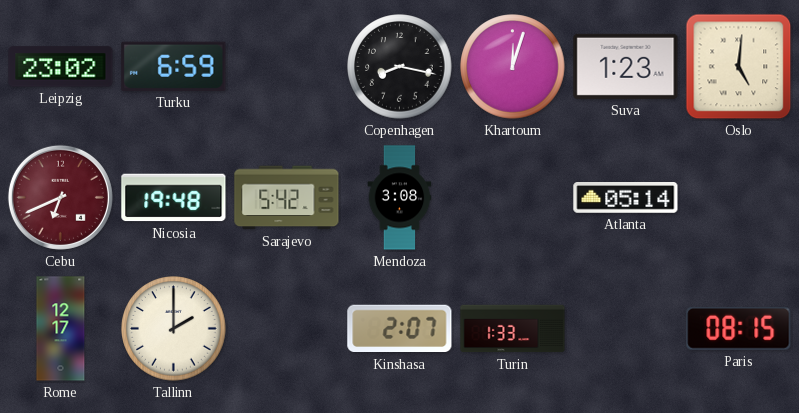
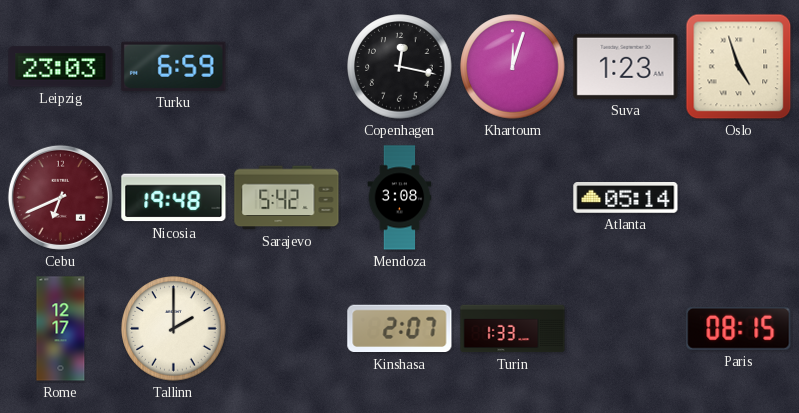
Leipzig: 23:02 -> 23:03 (61, 67)
Copenhagen: 8:17 -> 12:17 (400, 67)
Oslo: 5:01 -> 4:57 (739, 67)
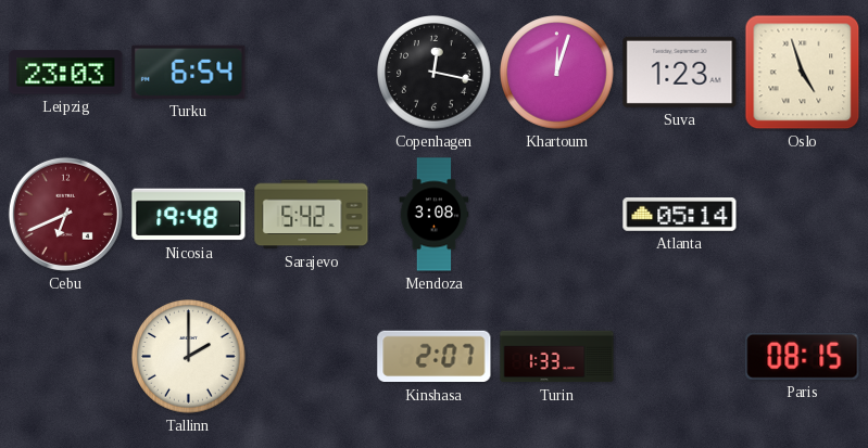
Turku: 6:59 -> 6:54 (189, 72)
Rome: 12:17 -> none (61, 329)
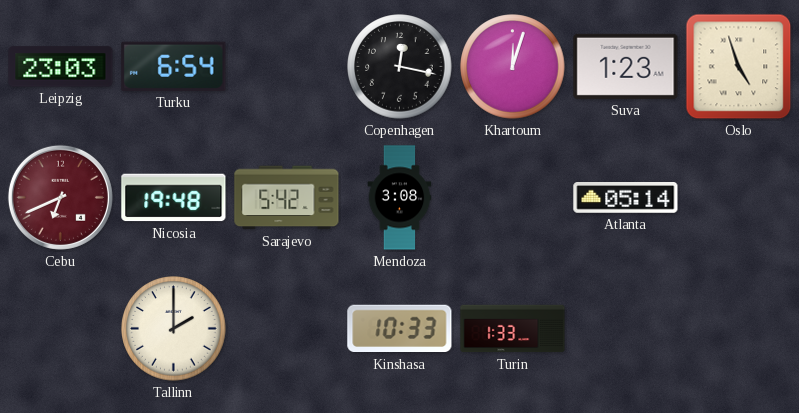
Kinshasa: 2:07 -> 10:33 (400, 329)
Paris: 08:15 -> none (803, 356)
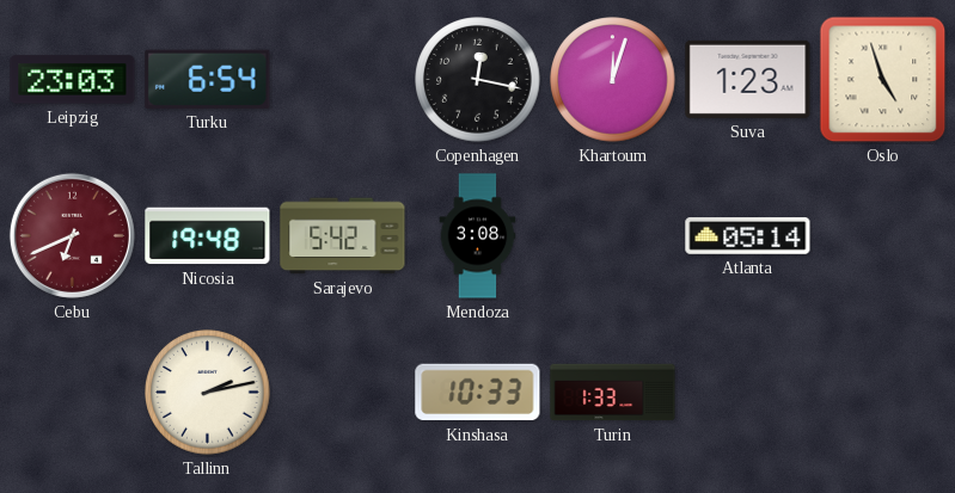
Tallinn: 2:00 -> 2:13 (208, 393)
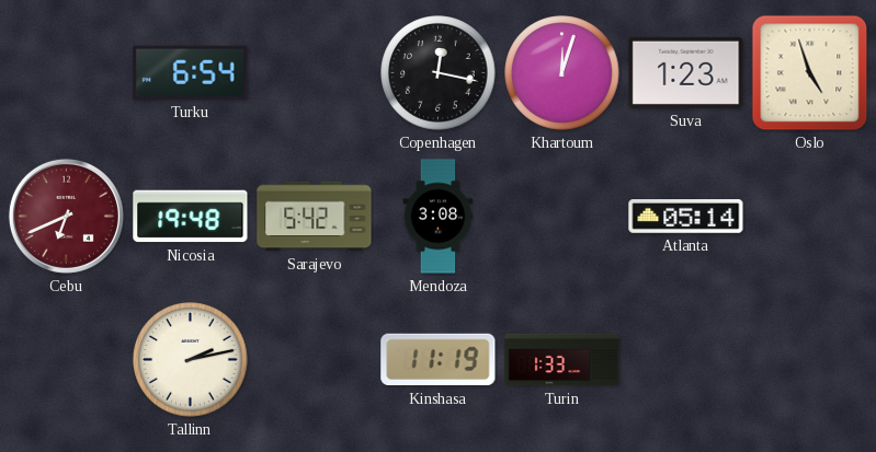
Leipzig: 23:03 -> none (73, 80)
Kinshasa: 10:33 -> 11:19 (439, 360)
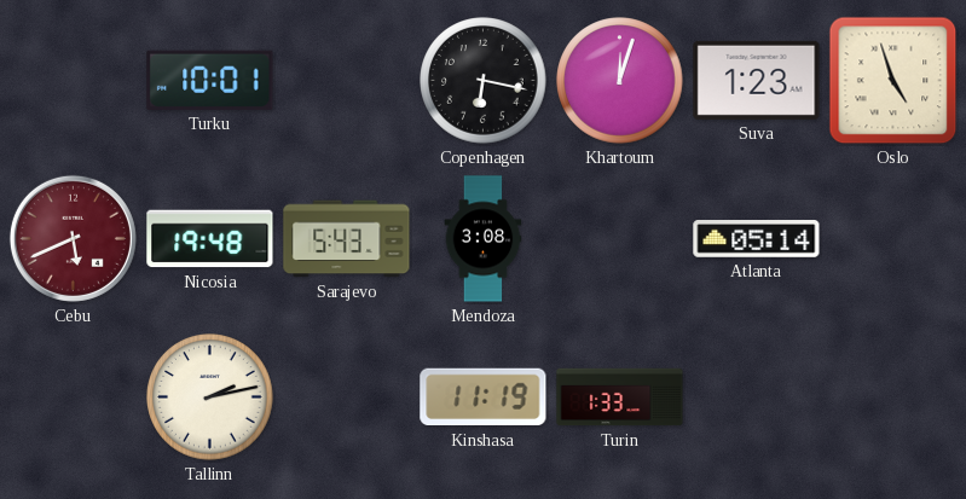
Turku: 6:54 -> 10:01 (210, 80)
Copenhagen: 12:17 -> 6:17 (484, 81)
Cebu: 6:41 -> 5:41 (73, 238)
Sarajevo: 5:42 -> 5:43 (347, 239)
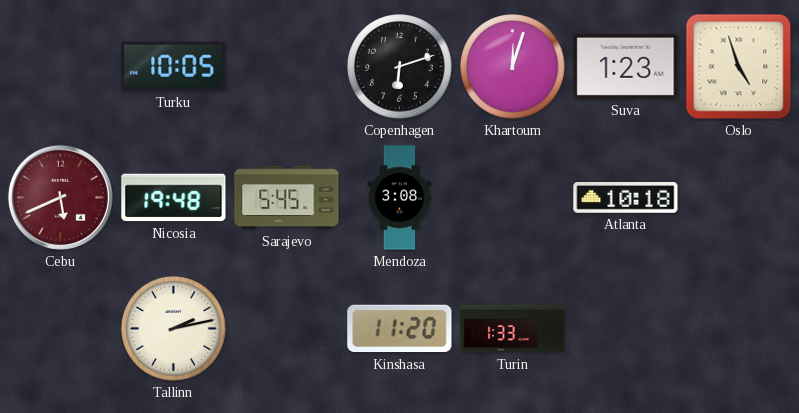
Turku: 10:01 -> 10:05 (174, 66)
Copenhagen: 6:17 -> 6:12 (400, 67)
Sarajevo: 5:43 -> 5:45 (287, 198)
Atlanta: 05:14 -> 10:18 (626, 198)
Kinshasa: 11:19 -> 11:20 (400, 329)
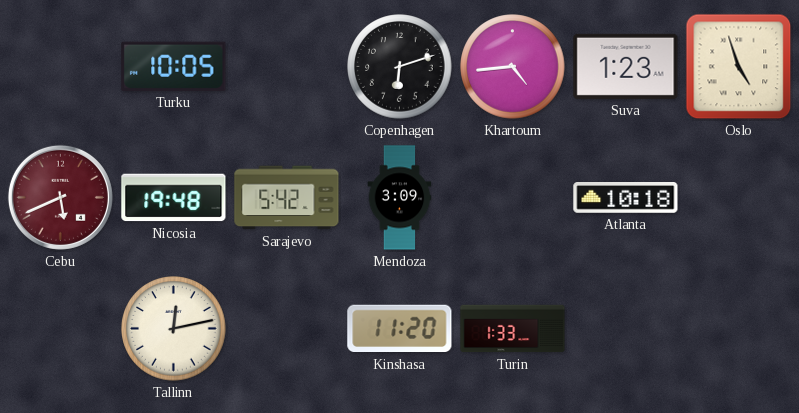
Khartoum: 12:03 -> 4:44 (513, 67)
Sarajevo: 5:45 -> 5:42 (287, 198)
Mendoza: 3:08 -> 3:09 (400, 198)
Tallinn: 2:13 -> 12:13 (174, 329)
